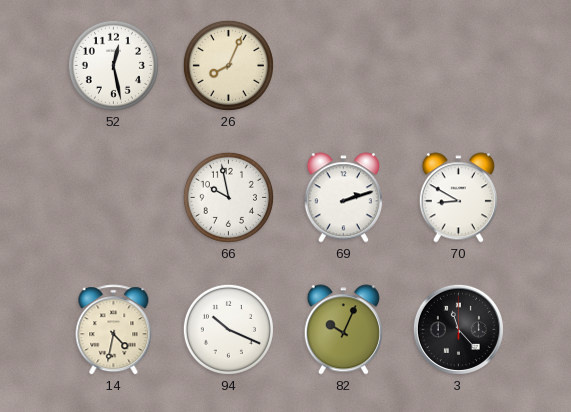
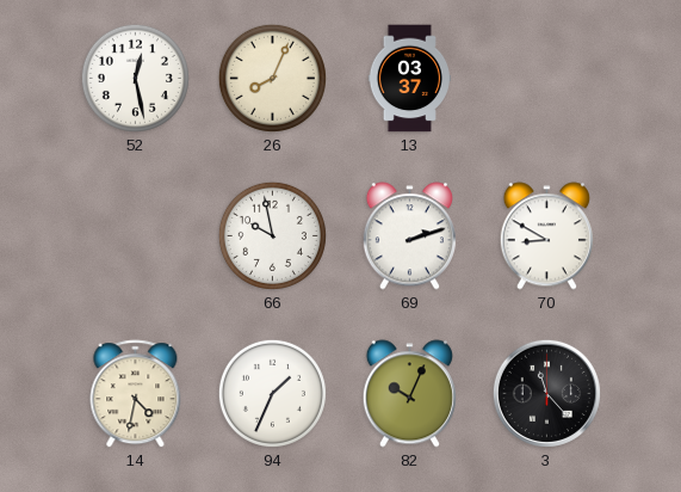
13: none -> 03:37 (409, 79)
94: 10:19 -> 1:34 (272, 393)
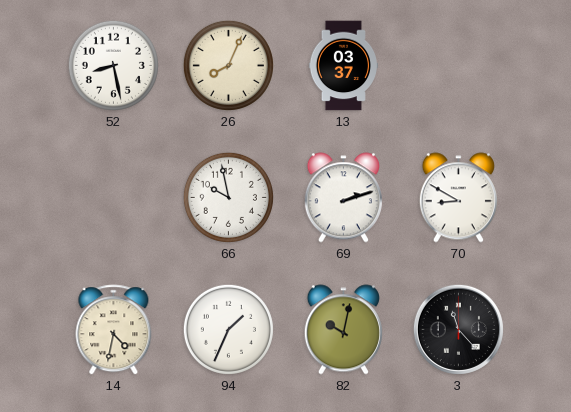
52: 12:28 -> 8:28 (113, 65)
82: 10:04 -> 10:02 (343, 330)
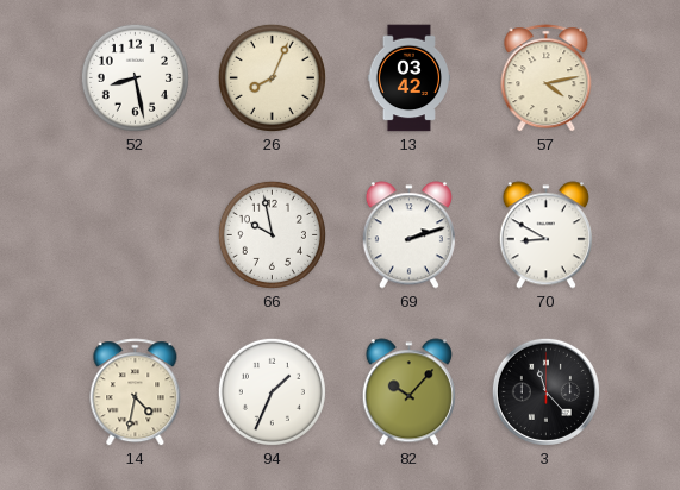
13: 03:37 -> 03:42 (408, 78)
57: none -> 4:13 (547, 78)
82: 10:02 -> 10:07 (408, 392)
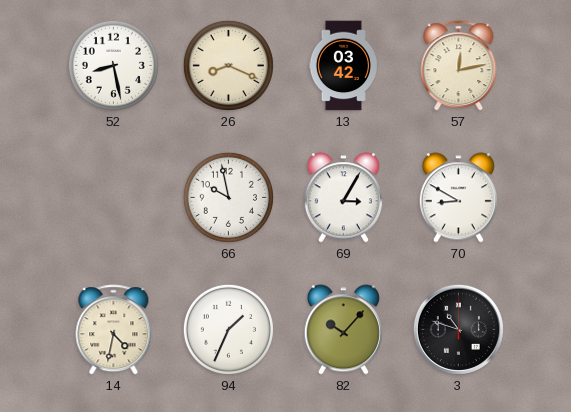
26: 8:04 -> 8:19 (228, 65)
57: 4:13 -> 12:13 (459, 66)
69: 2:12 -> 3:05 (343, 198)
3: 11:23 -> 10:48 (458, 329)
